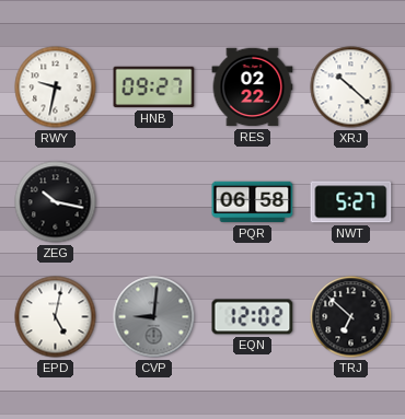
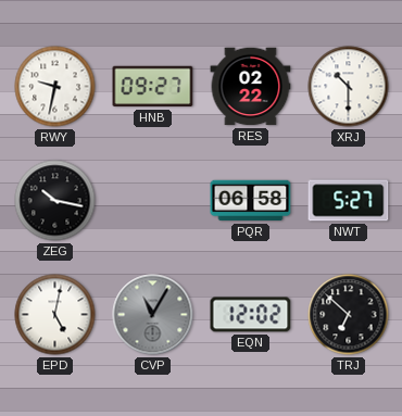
XRJ: 10:22 -> 10:30 (349, 87)
CVP: 9:01 -> 11:05 (153, 315)
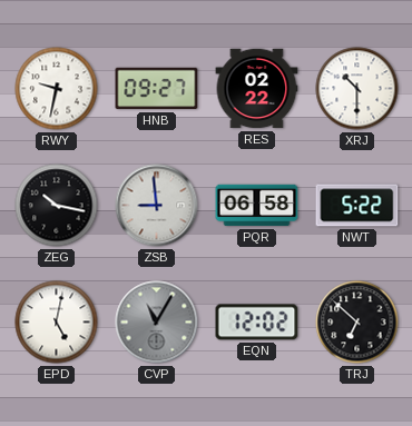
ZSB: none -> 8:59 (157, 206)
NWT: 5:27 -> 5:22 (357, 206)
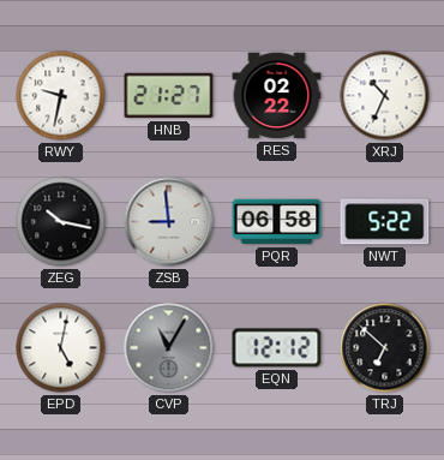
HNB: 09:27 -> 21:27 (169, 96)
XRJ: 10:30 -> 10:34 (385, 96)
EQN: 12:02 -> 12:12 (277, 348)
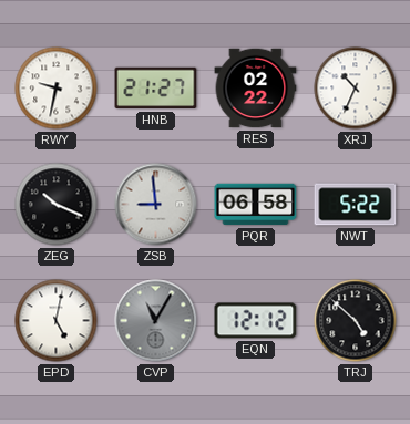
ZEG: 10:17 -> 10:19 (57, 205)
TRJ: 6:52 -> 4:52 (356, 321)
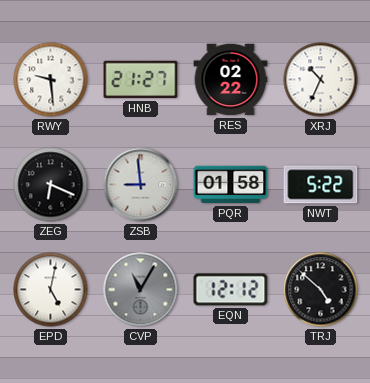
RWY: 9:32 -> 9:29 (51, 80)
ZEG: 10:19 -> 6:19 (51, 185)
PQR: 06:58 -> 01:58 (231, 185)
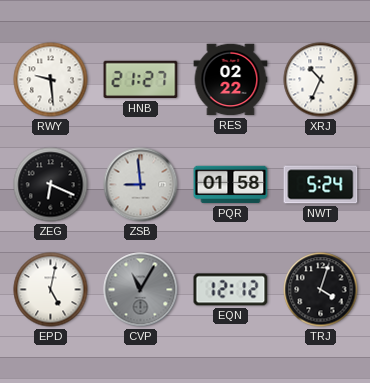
NWT: 5:22 -> 5:24 (321, 185)
TRJ: 4:52 -> 4:03 (321, 290)
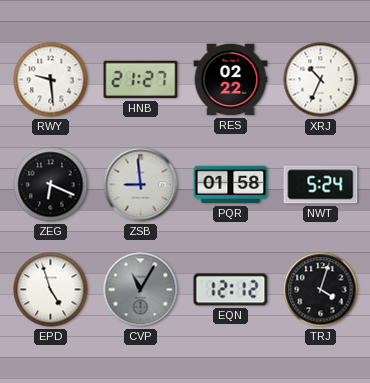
EPD: 5:02 -> 4:57 (51, 290)
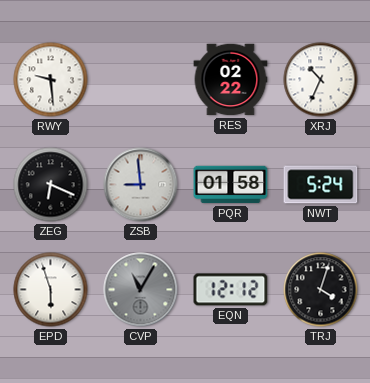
HNB: 21:27 -> none (141, 80)
EPD: 4:57 -> 5:57 (51, 290)
